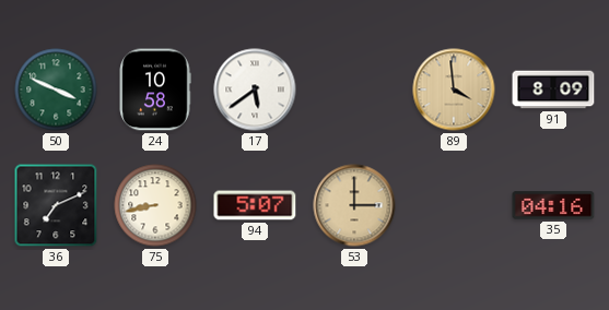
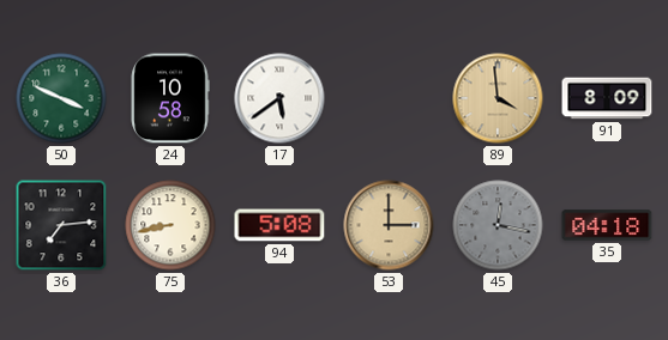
36: 7:11 -> 7:14 (61, 225)
94: 5:07 -> 5:08 (279, 225)
45: none -> 12:17 (498, 225)
35: 04:16 -> 04:18 (607, 225)
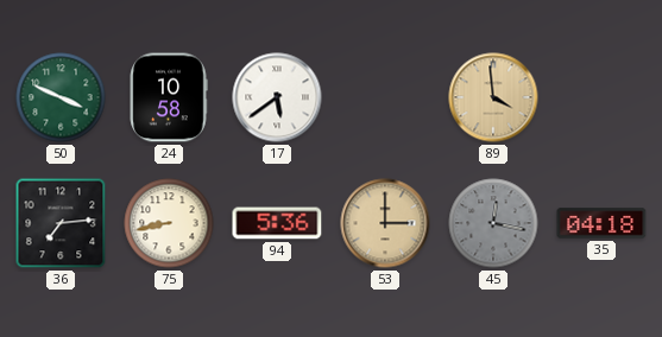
91: 8:09 -> none (607, 98)
94: 5:08 -> 5:36 (277, 223)
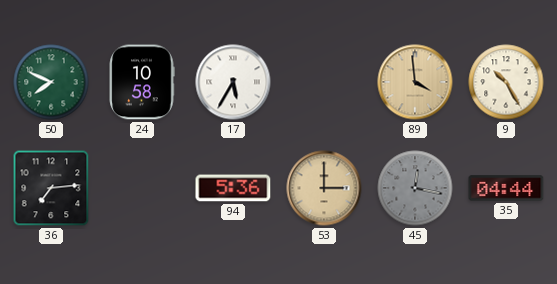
50: 3:49 -> 7:49 (51, 82)
17: 5:39 -> 5:35 (233, 82)
9: none -> 10:25 (506, 82)
75: 8:43 -> none (169, 223)
35: 04:18 -> 04:44 (506, 188)
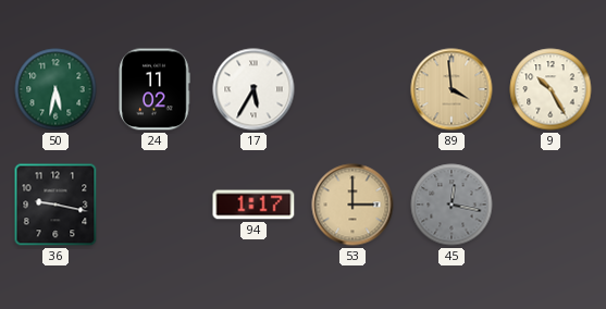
50: 7:49 -> 5:32 (55, 89)
24: 10:58 -> 11:02 (154, 89)
36: 7:14 -> 9:17 (55, 205)
94: 5:36 -> 1:17 (253, 205)
35: 04:44 -> none (506, 188)
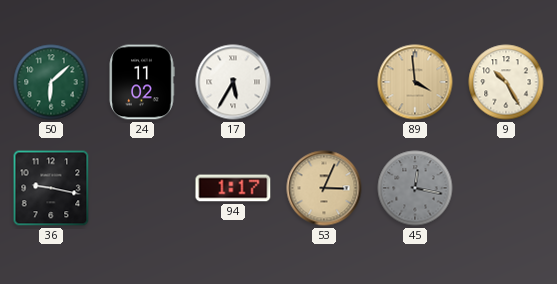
50: 5:32 -> 6:08 (51, 82)
53: 3:00 -> 3:04 (324, 188)
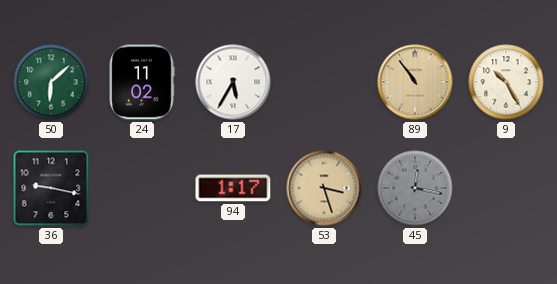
89: 3:59 -> 10:54 (415, 82)
53: 3:04 -> 3:27 (324, 188)
